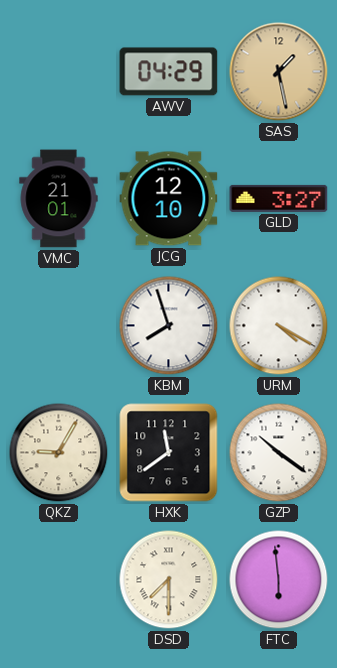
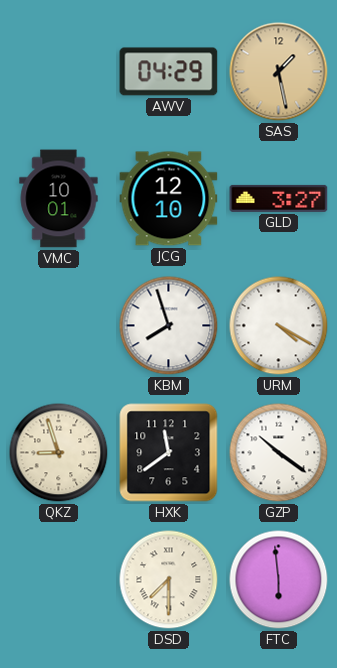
VMC: 21:01 -> 10:01 (59, 199)
QKZ: 9:05 -> 8:57 (59, 453)
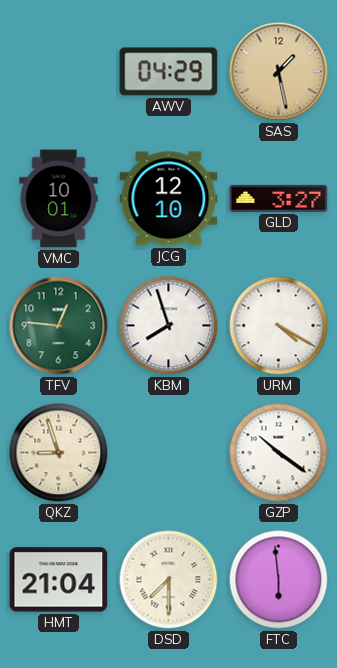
TFV: none -> 12:46 (59, 326)
HXK: 11:39 -> none (169, 453)
HMT: none -> 21:04 (59, 580)
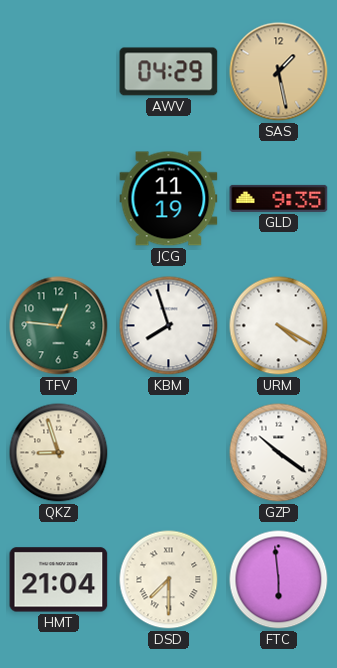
VMC: 10:01 -> none (59, 199)
JCG: 12:10 -> 11:19 (169, 199)
GLD: 3:27 -> 9:35 (279, 198)
